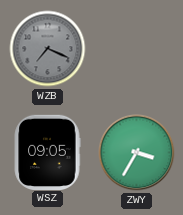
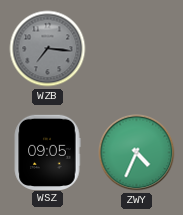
WZB: 7:19 -> 7:16 (48, 49)
ZWY: 3:35 -> 4:34 (137, 153)
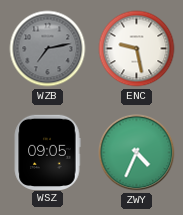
WZB: 7:16 -> 7:13 (48, 49)
ENC: none -> 9:28 (137, 49)
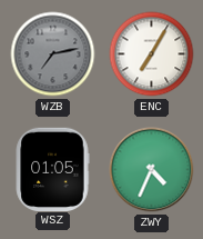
ENC: 9:28 -> 7:05 (152, 54)
WSZ: 09:05 -> 01:05 (52, 169)
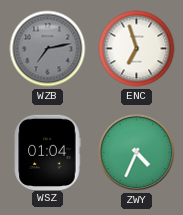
ENC: 7:05 -> 6:57 (137, 49)
WSZ: 01:05 -> 01:04 (47, 152)
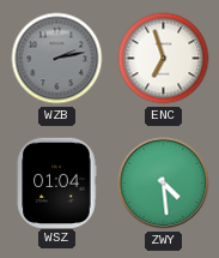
WZB: 7:13 -> 2:13 (57, 59)
ZWY: 4:34 -> 4:29 (164, 184)
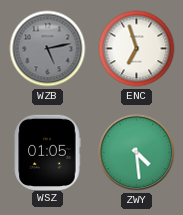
WZB: 2:13 -> 5:13 (48, 49)
WSZ: 01:04 -> 01:05 (47, 152)
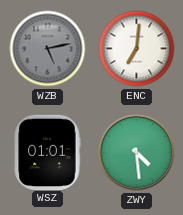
ENC: 6:57 -> 7:01 (137, 49)
WSZ: 01:05 -> 01:01 (47, 152)
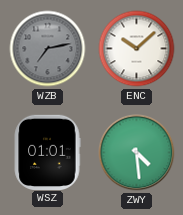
WZB: 5:13 -> 7:13 (48, 49)
ENC: 7:01 -> 10:08 (137, 49)
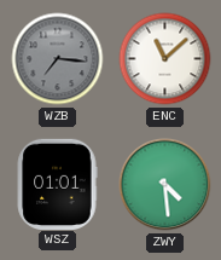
WZB: 7:13 -> 7:16 (58, 59)
ENC: 10:08 -> 11:08 (165, 59)
